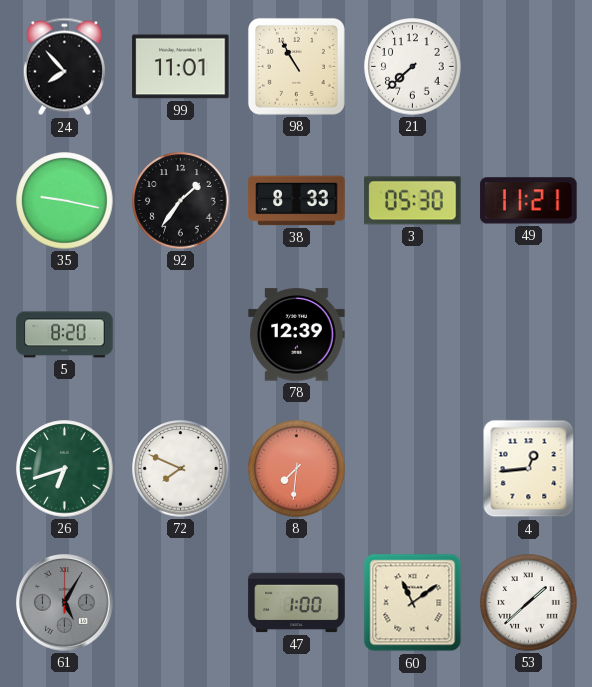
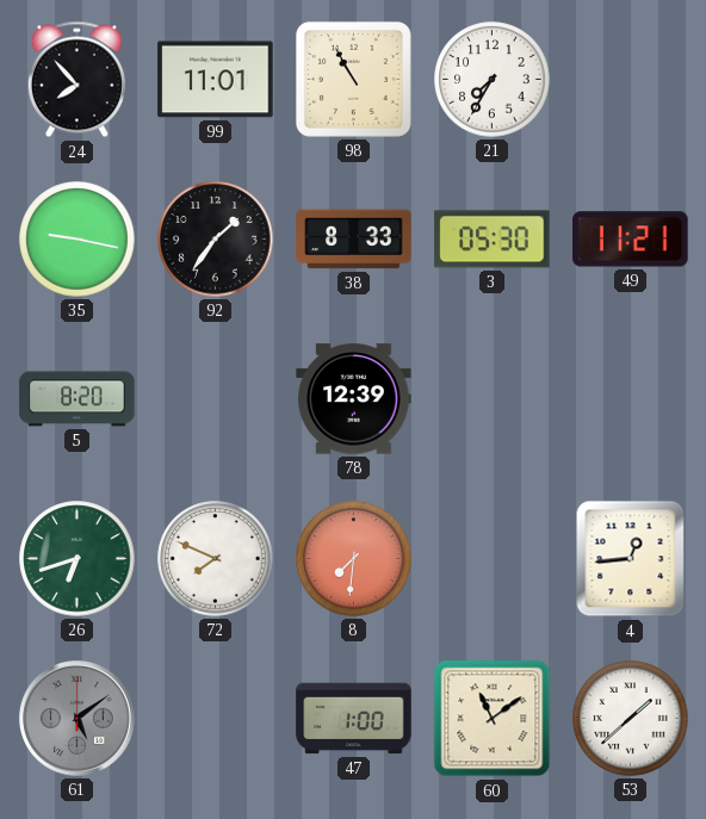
21: 7:38 -> 7:35 (493, 80)
61: 5:05 -> 5:09 (78, 719)
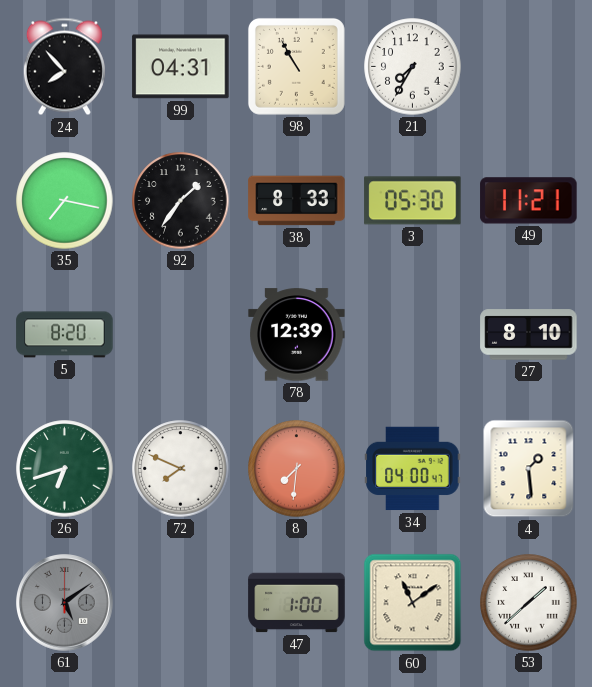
99: 11:01 -> 04:31 (181, 67)
35: 9:17 -> 7:17 (65, 201)
27: none -> 8:10 (529, 335)
34: none -> 04:00 (413, 469)
4: 12:44 -> 1:29 (529, 469)
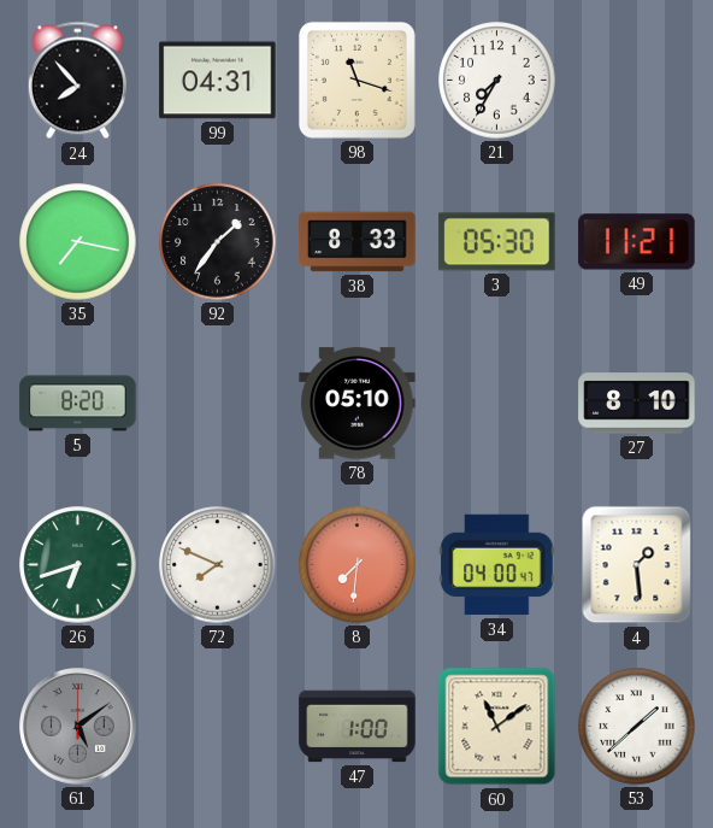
98: 10:55 -> 11:18 (356, 80)
78: 12:39 -> 05:10 (358, 404)
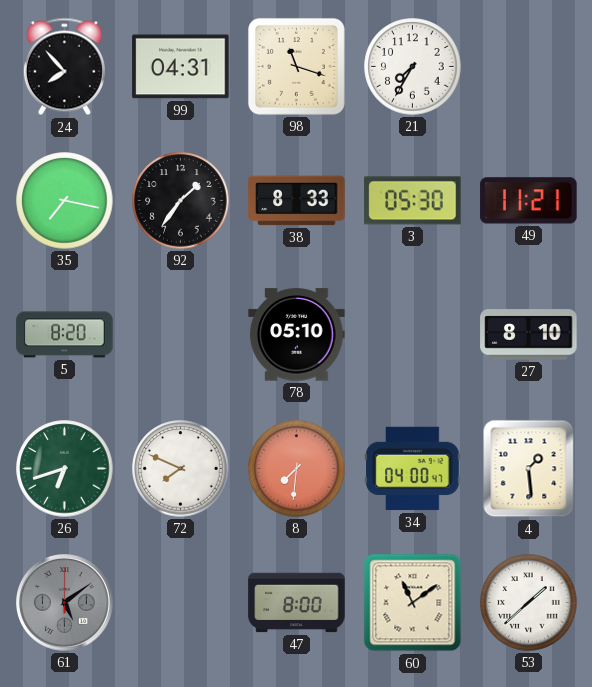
47: 1:00 -> 8:00 (297, 603)
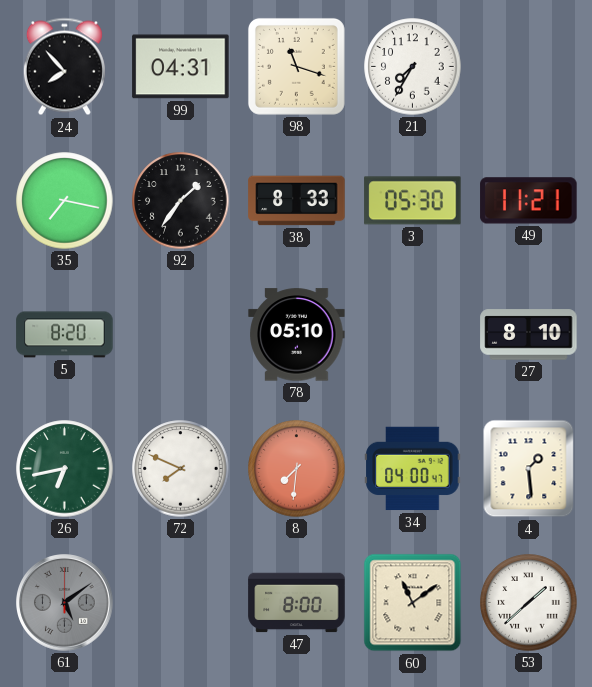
26: 6:42 -> 6:43 (65, 469)
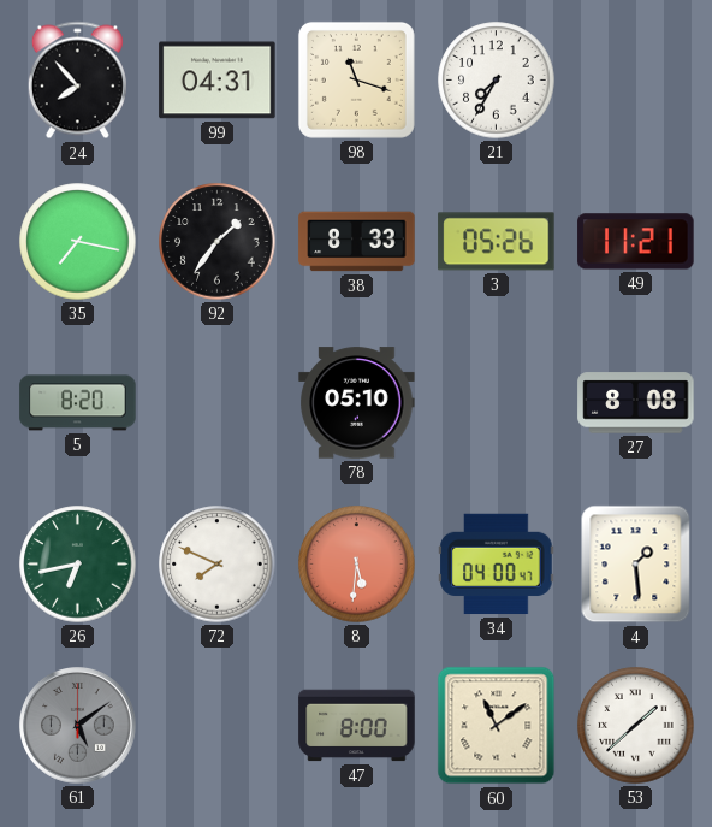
3: 05:30 -> 05:26 (497, 242)
27: 8:10 -> 8:08 (636, 403)
8: 7:31 -> 5:31 (357, 565)
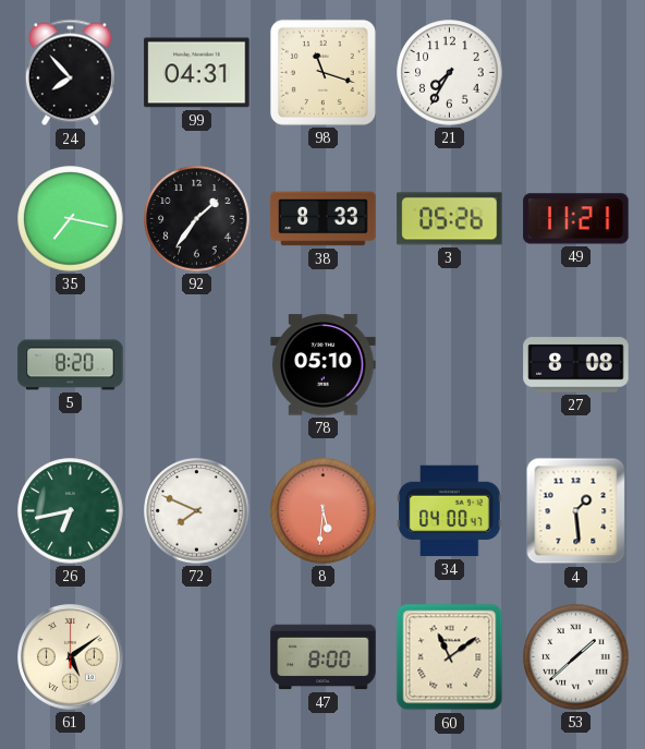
61 dial: grey -> cream (71, 657)
